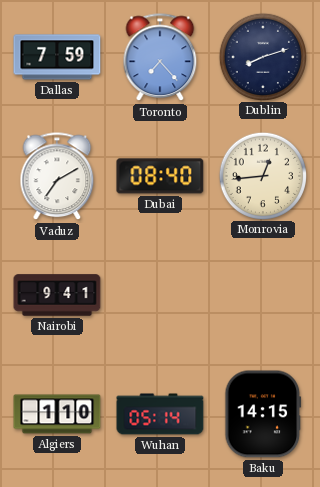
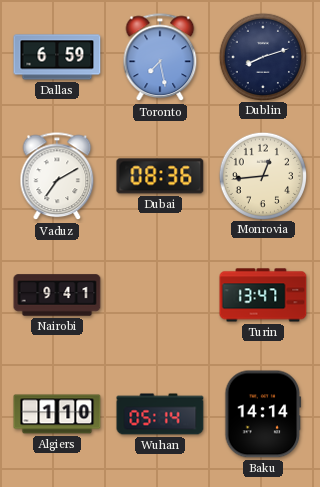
Dallas: 7:59 -> 6:59 (57, 57)
Toronto: 7:23 -> 7:28 (160, 58)
Dubai: 08:40 -> 08:36 (160, 176)
Turin: none -> 13:47 (263, 295)
Baku: 14:15 -> 14:14 (263, 414)
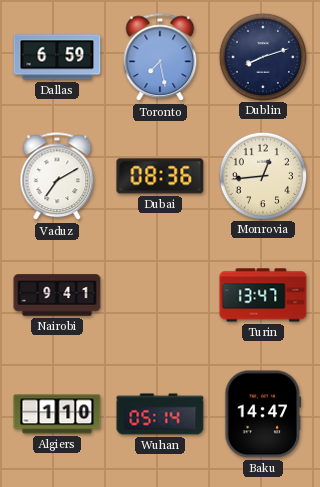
Baku: 14:14 -> 14:47 (263, 414)
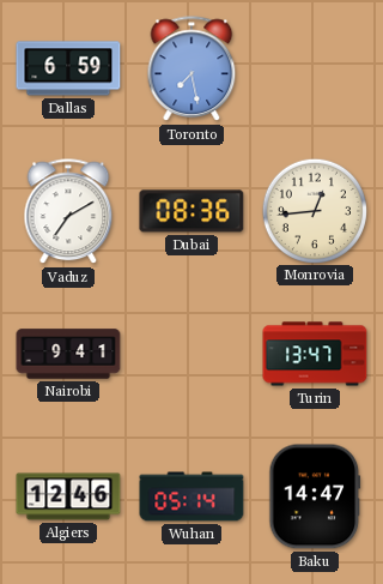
Dublin: 8:12 -> none (262, 56)
Algiers: 1:10 -> 12:46 (68, 496)
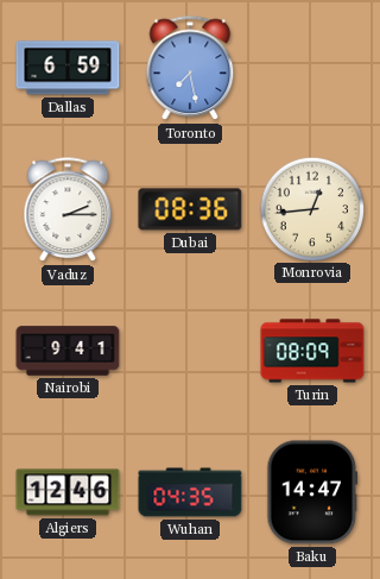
Vaduz: 7:10 -> 2:15 (68, 210)
Turin: 13:47 -> 08:09 (312, 351)
Wuhan: 05:14 -> 04:35 (190, 492)
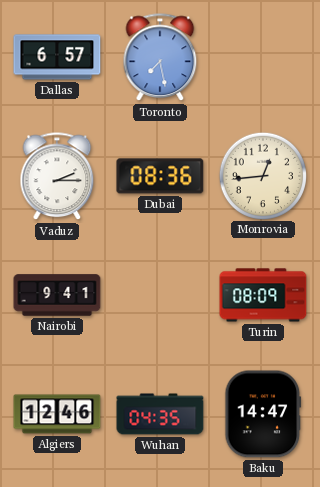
Dallas: 6:59 -> 6:57 (57, 57)
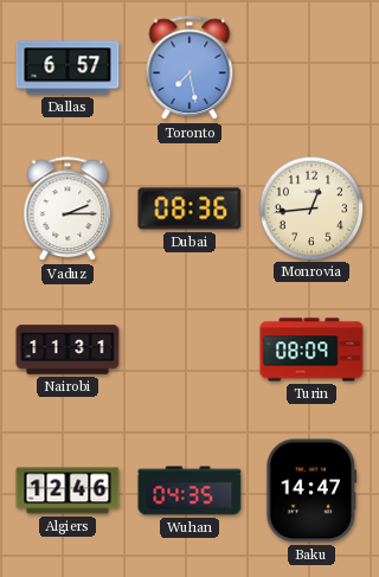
Nairobi: 9:41 -> 11:31 (68, 350)
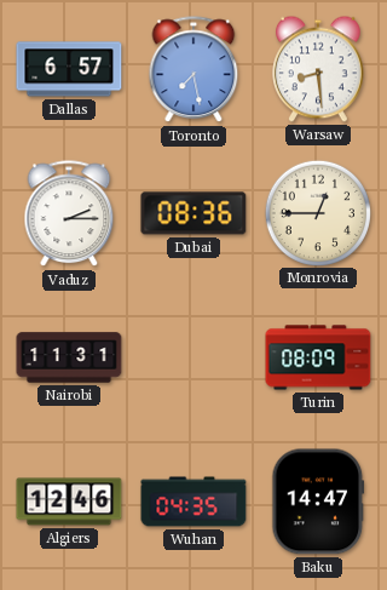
Warsaw: none -> 8:29 (319, 69)
Monrovia: 12:44 -> 12:45 (317, 212)
